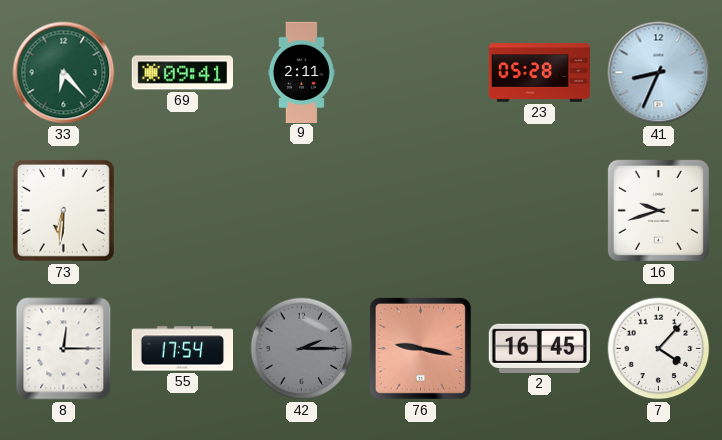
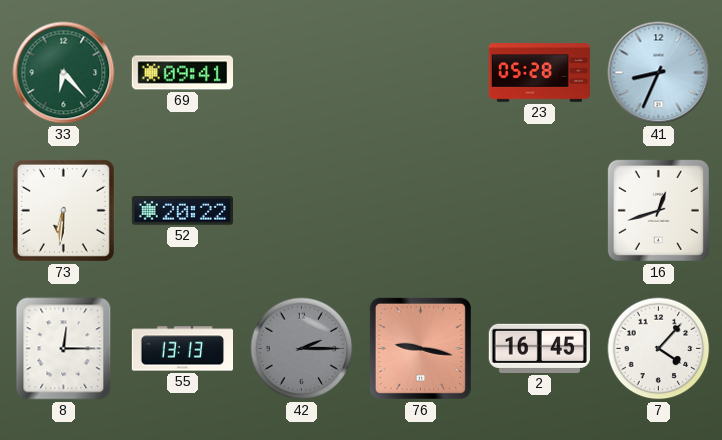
9: 2:11 -> none (302, 72)
52: none -> 20:22 (182, 211)
16: 9:42 -> 12:42 (658, 210)
55: 17:54 -> 13:13 (182, 349)
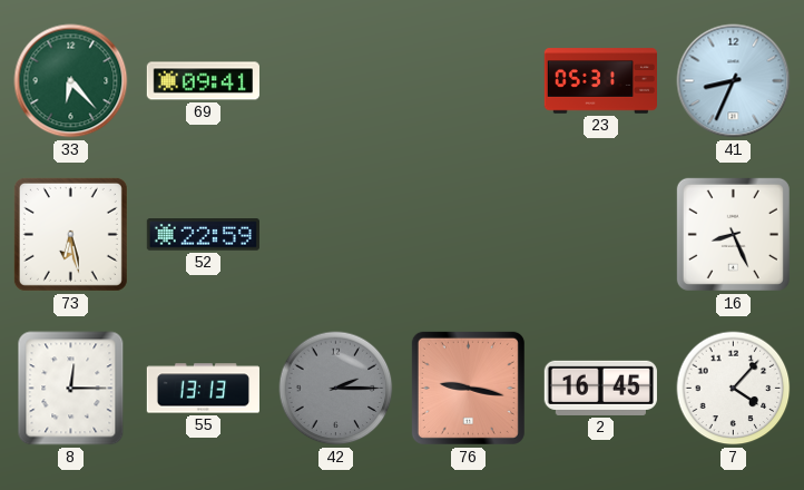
23: 05:28 -> 05:31 (600, 81)
73: 6:31 -> 6:28 (70, 234)
52: 20:22 -> 22:59 (203, 235)
16: 12:42 -> 8:26 (733, 234)
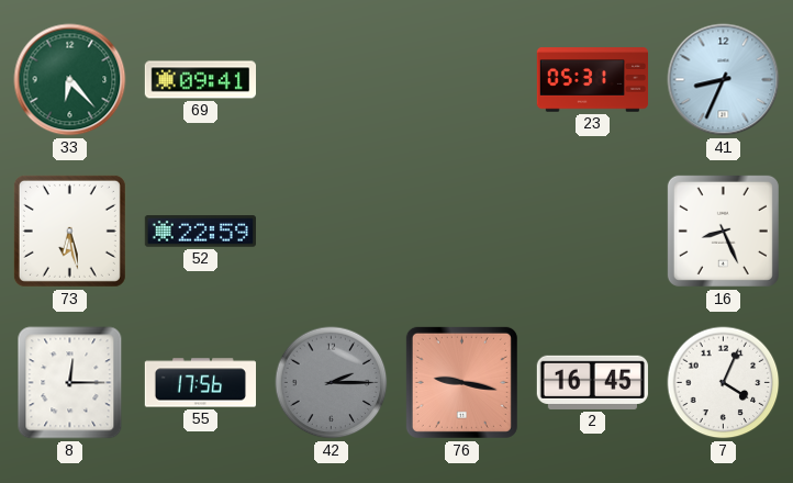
55: 13:13 -> 17:56 (200, 383)
7: 4:07 -> 4:04 (724, 383)
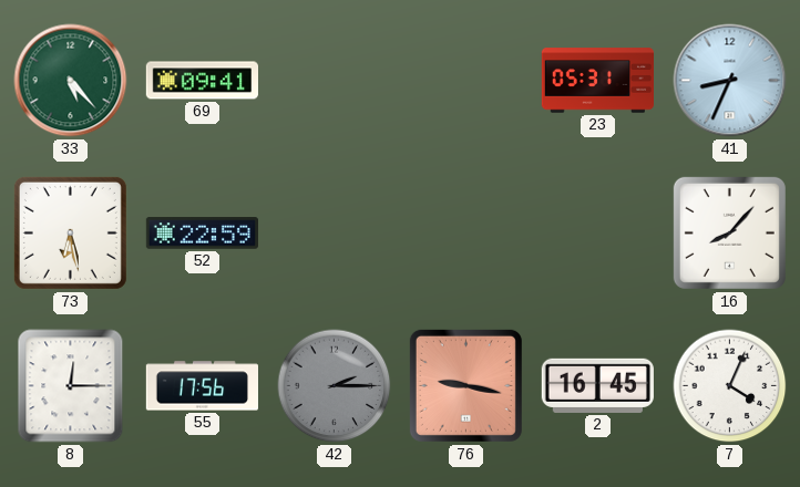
33: 6:23 -> 5:23 (71, 81)
16: 8:26 -> 8:07 (729, 232)
